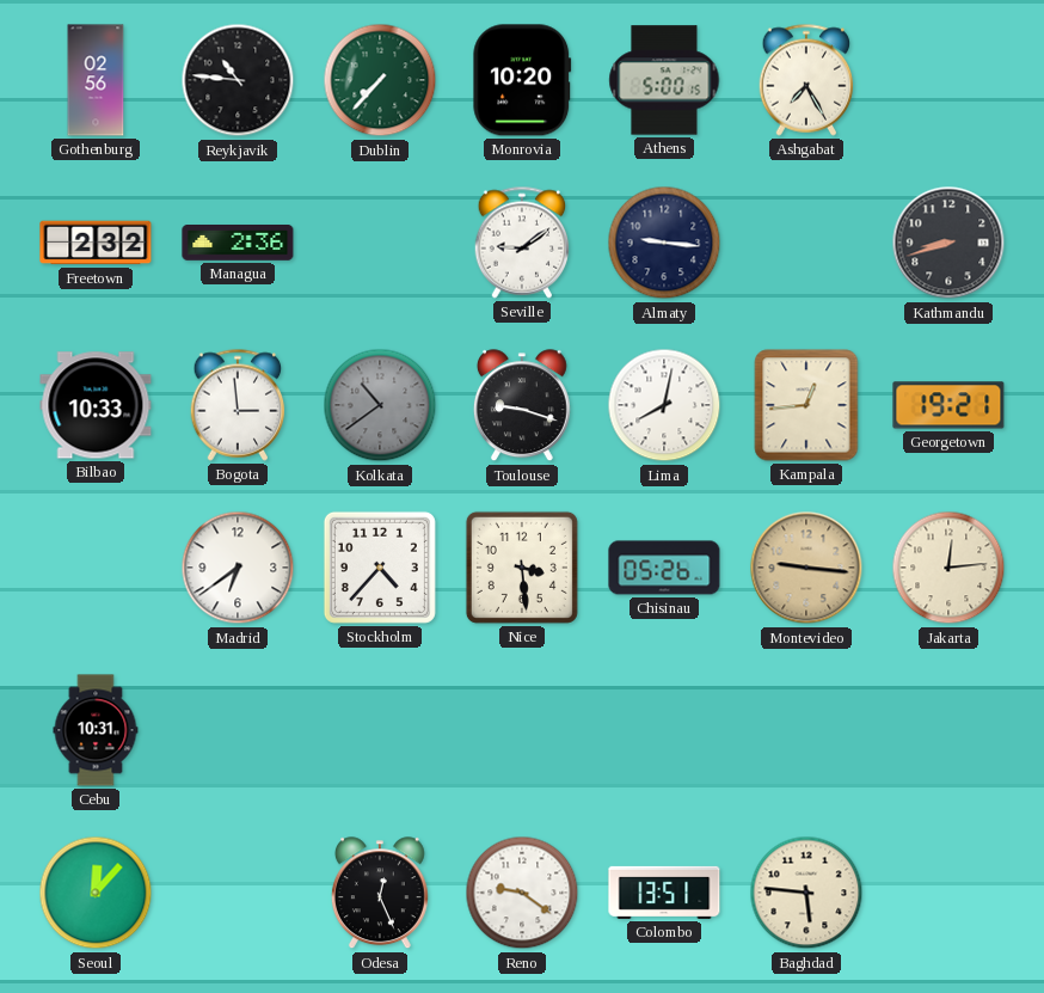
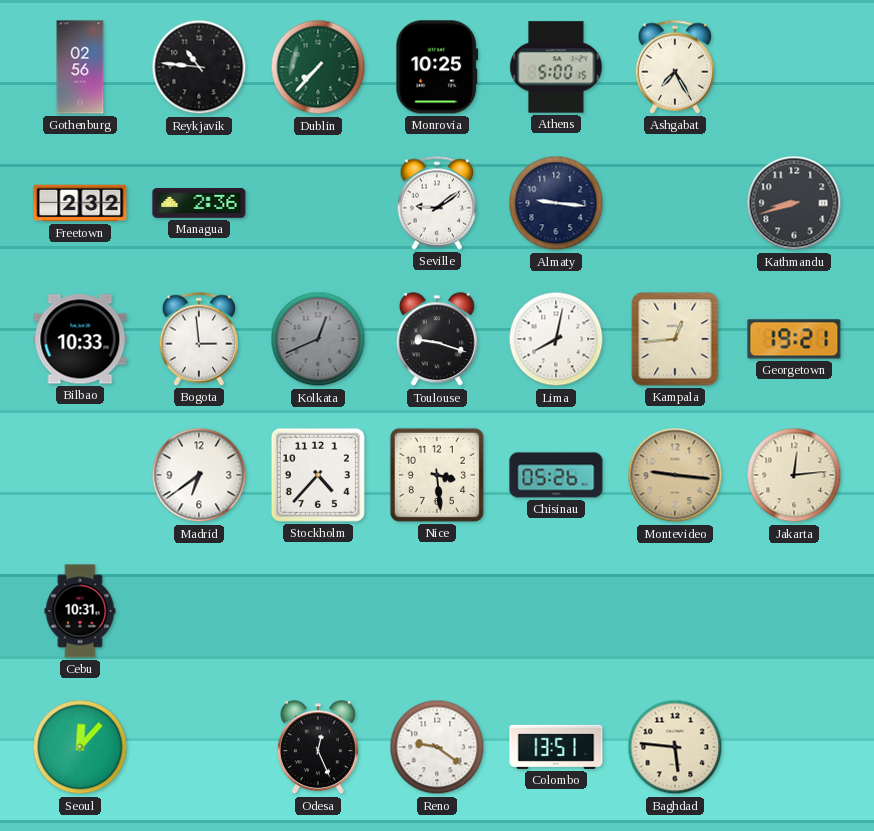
Monrovia: 10:20 -> 10:25 (437, 67)
Kolkata: 10:39 -> 12:41 (318, 339)
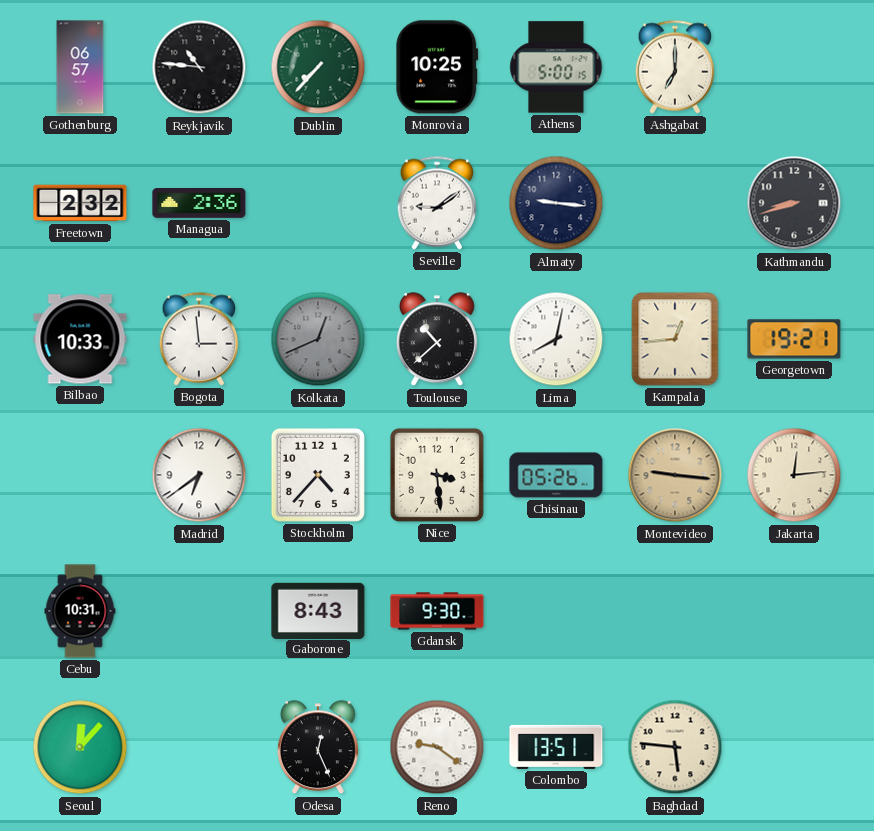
Gothenburg: 02:56 -> 06:57 (80, 67)
Ashgabat: 7:25 -> 7:00 (675, 67)
Toulouse: 9:18 -> 10:38 (437, 340)
Gaborone: none -> 8:43 (318, 610)
Gdansk: none -> 9:30 (437, 611)
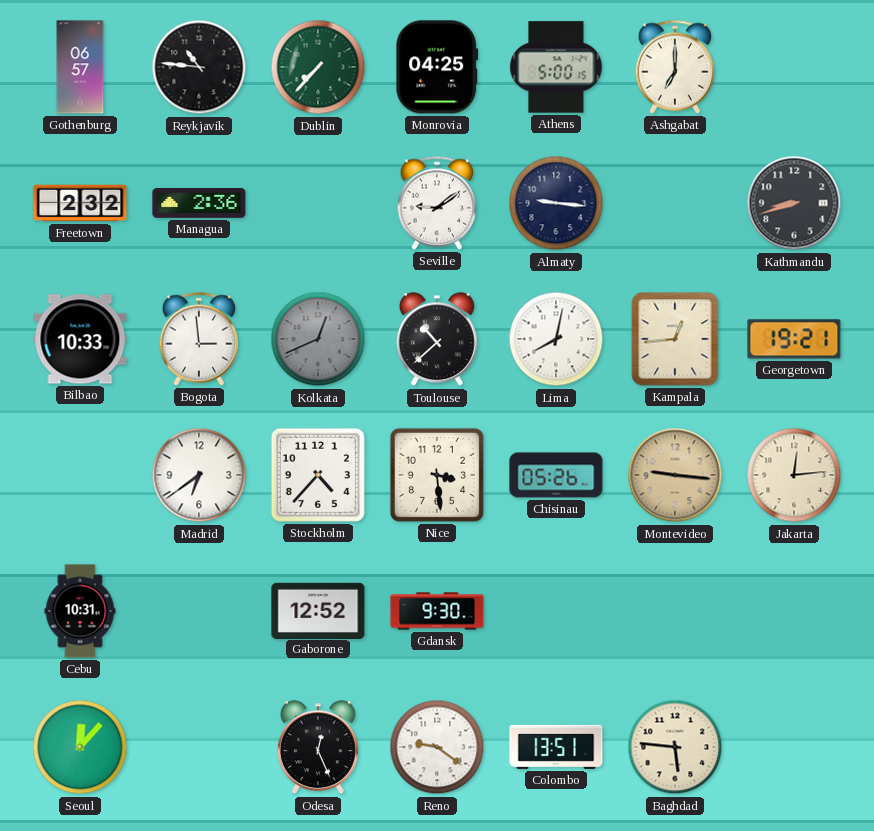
Monrovia: 10:25 -> 04:25 (437, 67)
Gaborone: 8:43 -> 12:52 (318, 610)
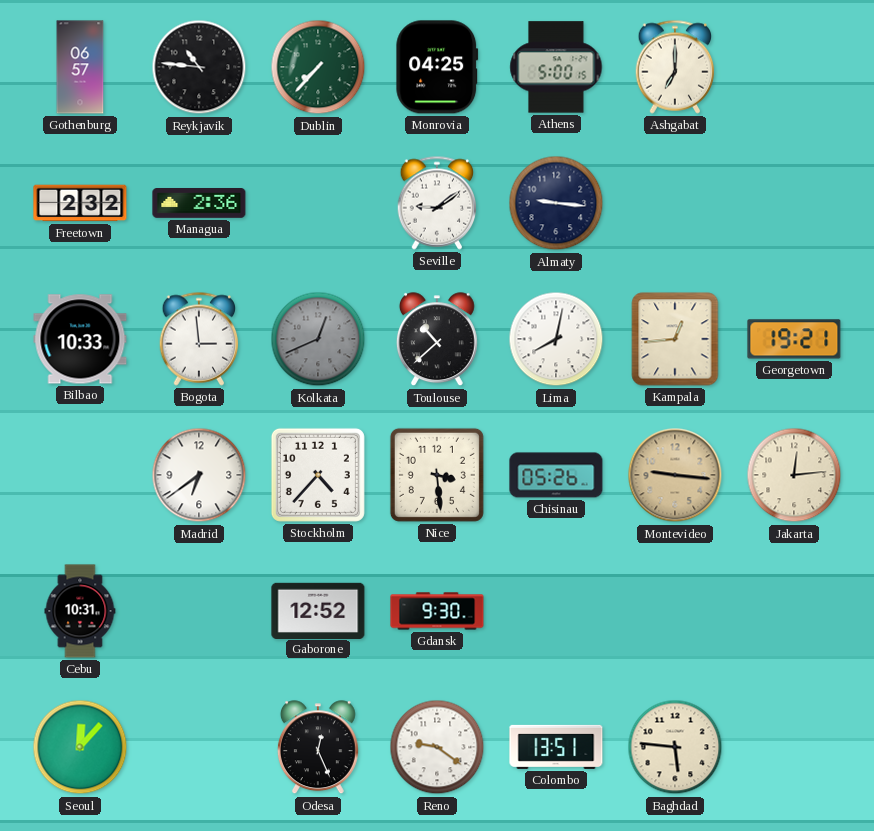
Kathmandu: 8:42 -> none (794, 203)
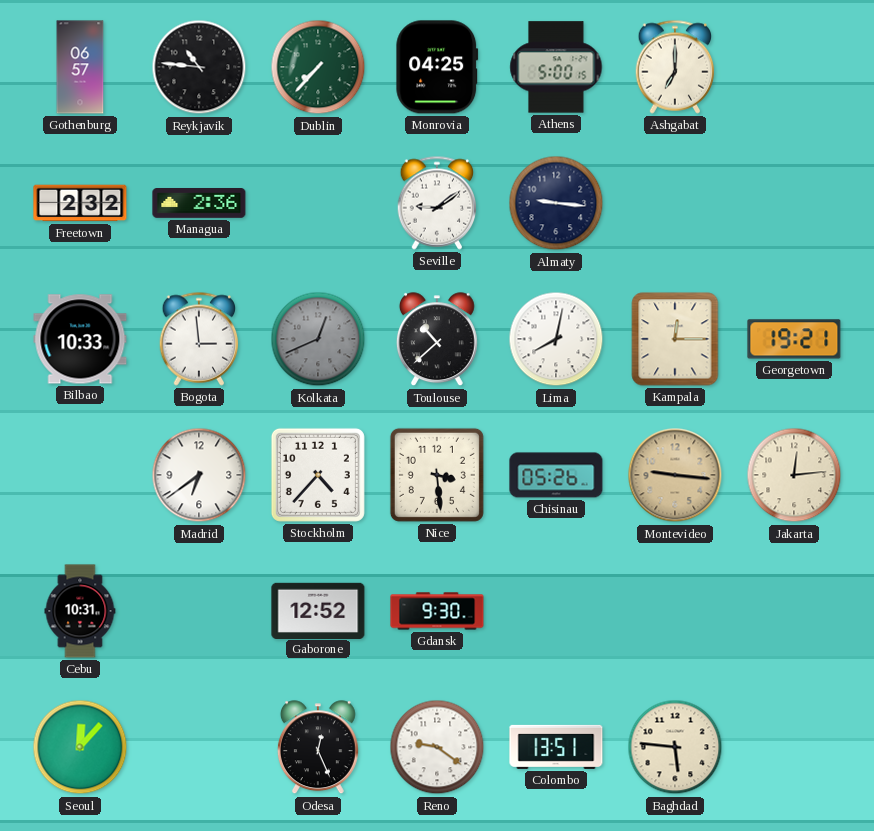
Kampala: 12:44 -> 12:15 (675, 339)
